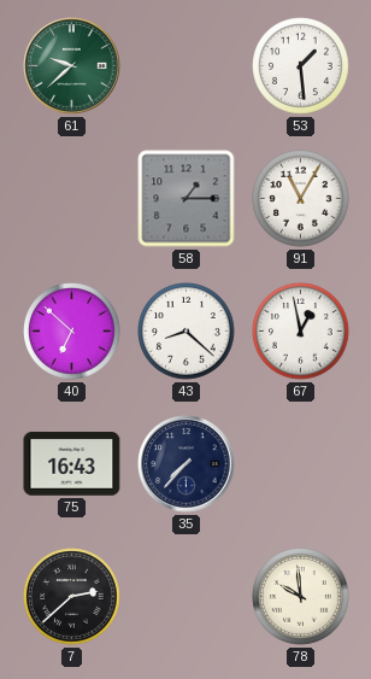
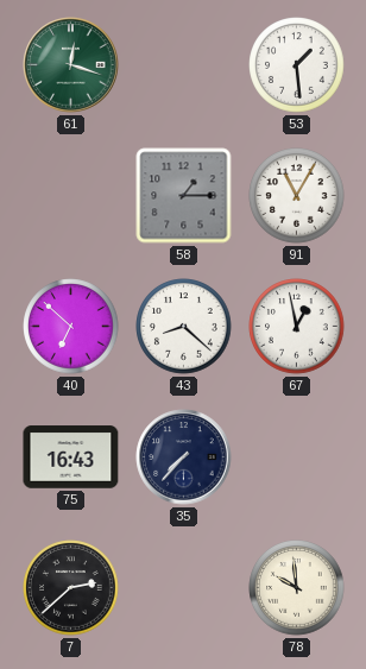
61: 9:38 -> 12:18 (71, 65)
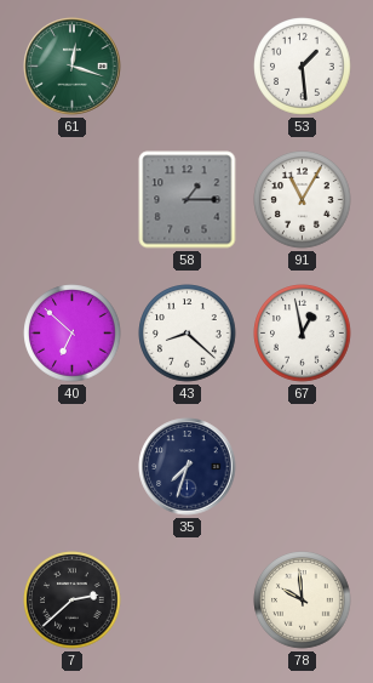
75: 16:43 -> none (71, 457)
35: 7:37 -> 7:33 (188, 467)
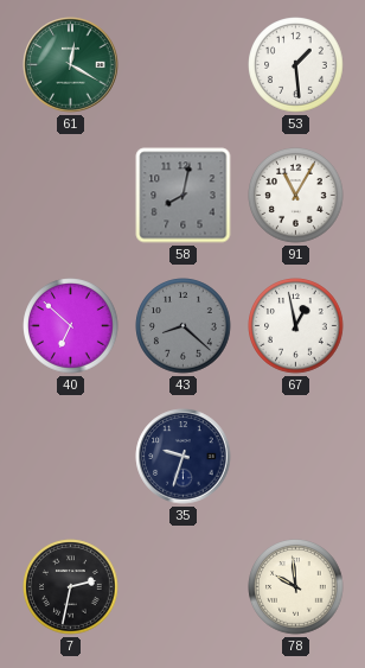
61: 12:18 -> 12:20 (71, 65)
58: 1:15 -> 8:02 (184, 196)
43 dial: white -> grey (184, 326)
35: 7:33 -> 9:33 (184, 457)
7: 2:38 -> 2:32 (71, 587)
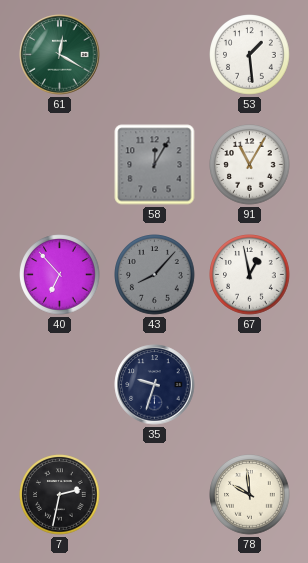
58: 8:02 -> 12:05 (155, 165)
40: 6:52 -> 6:53 (60, 275)
43: 8:22 -> 8:07 (155, 275)
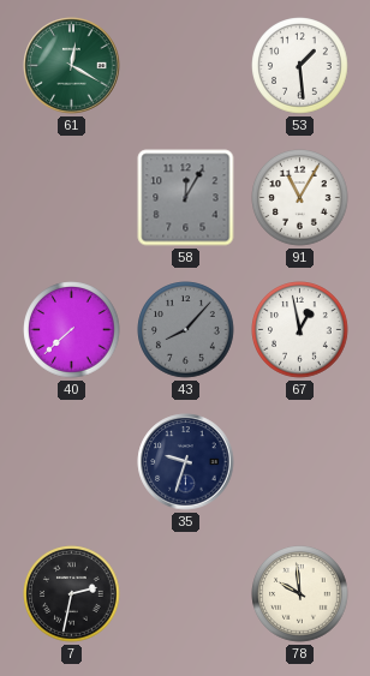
40: 6:53 -> 7:38 (72, 330)
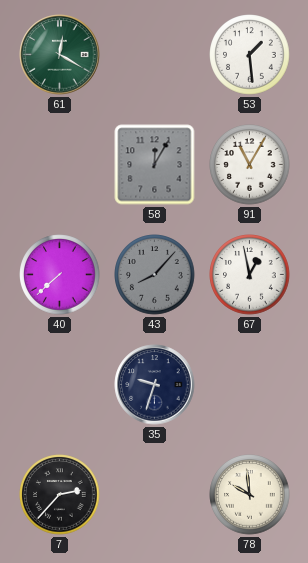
7: 2:32 -> 2:37 (60, 495)
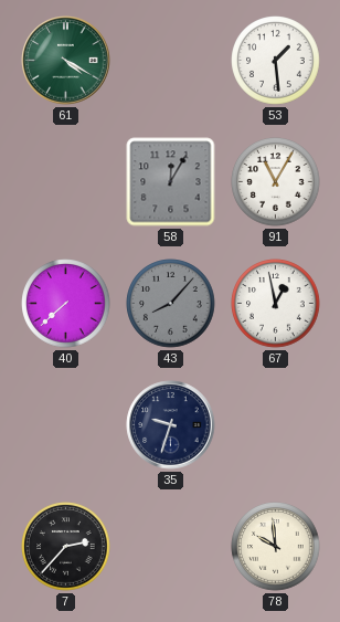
61: 12:20 -> 4:20 (66, 61)
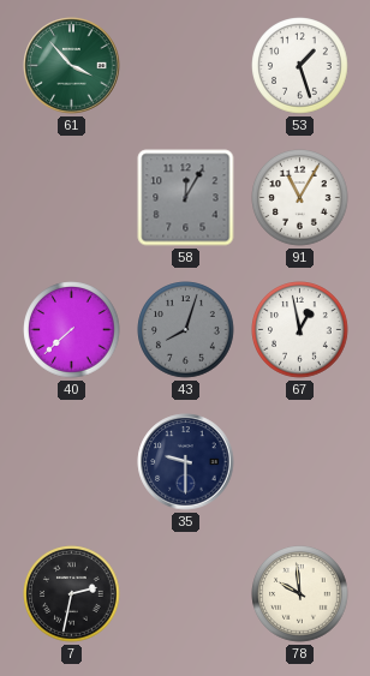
61: 4:20 -> 3:53 (72, 66)
53: 1:29 -> 1:27 (300, 66)
43: 8:07 -> 8:03 (186, 330)
35: 9:33 -> 9:30 (186, 462)
7: 2:37 -> 2:32 (72, 594)
